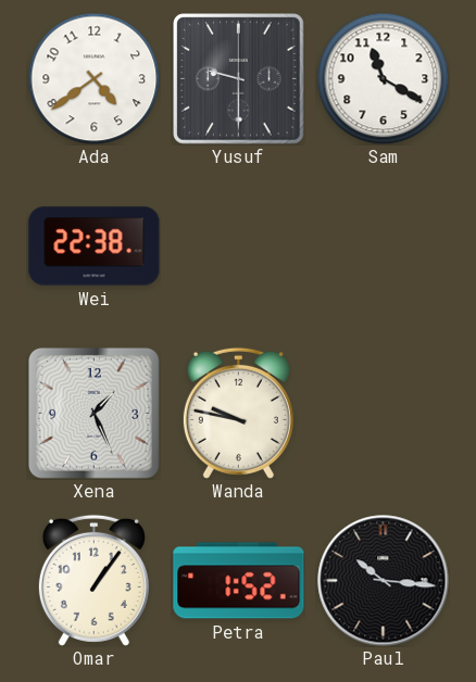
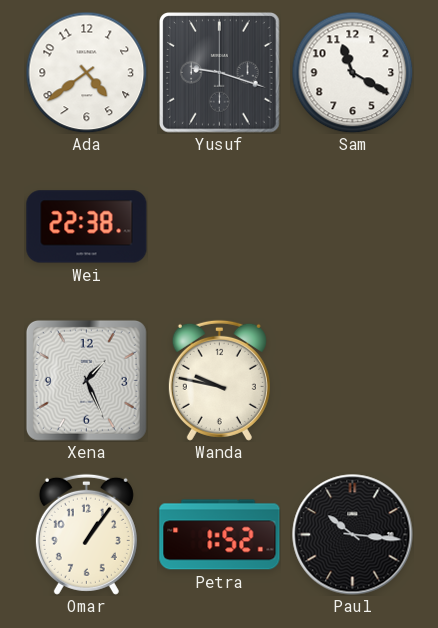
Yusuf: 9:30 -> 9:18 (220, 73)
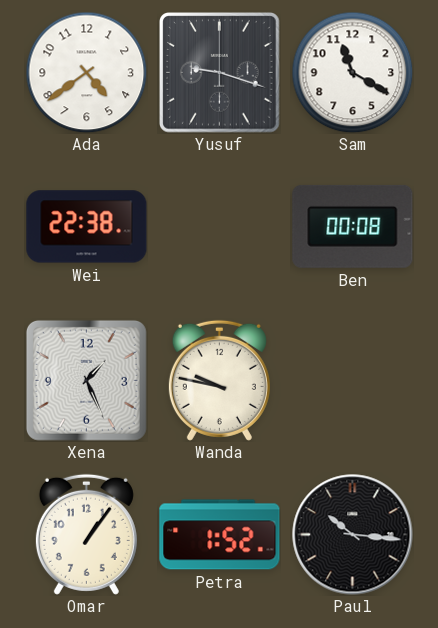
Ben: none -> 00:08 (353, 226)
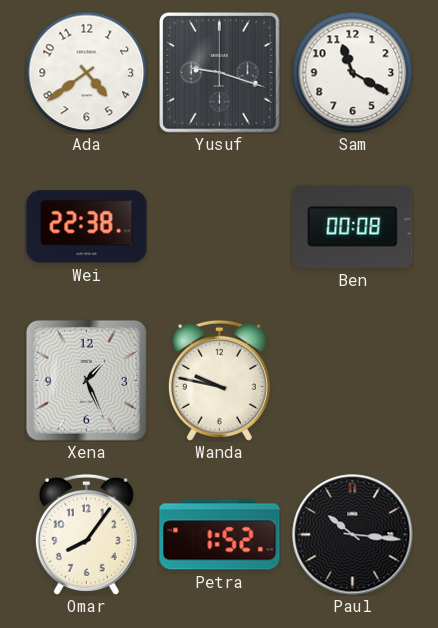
Omar: 1:06 -> 8:06 (86, 534)
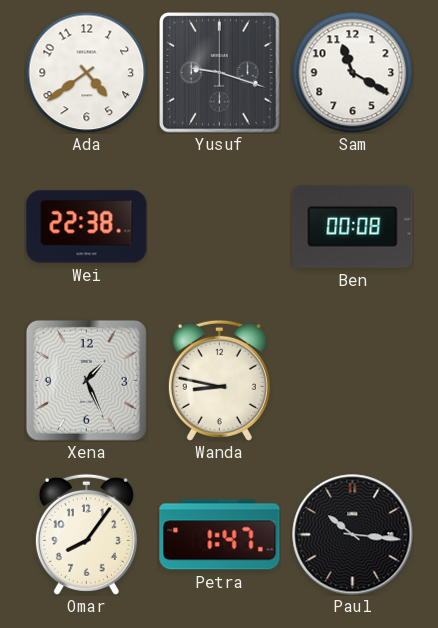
Wanda: 9:47 -> 8:47 (219, 380)
Petra: 1:52 -> 1:47 (220, 535)
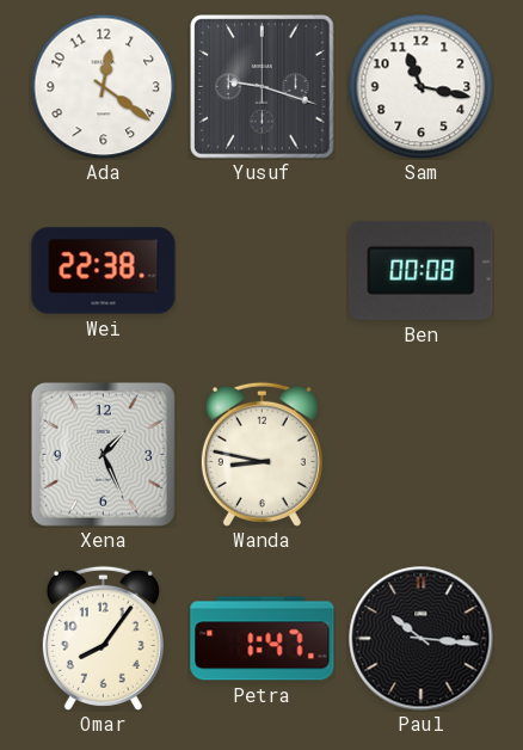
Ada: 4:39 -> 12:21 (103, 86)
Sam: 11:20 -> 11:17 (420, 86)
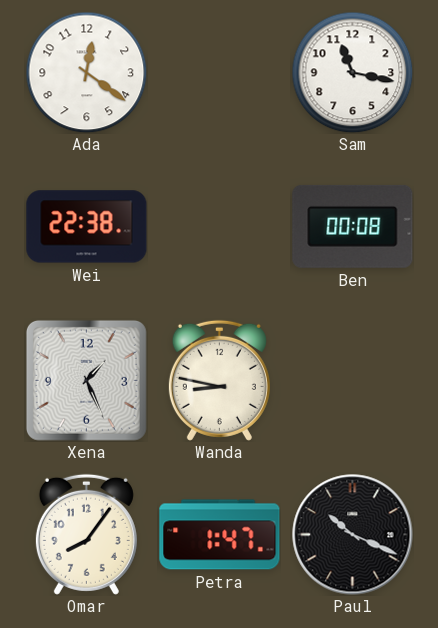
Yusuf: 9:18 -> none (263, 87)
Paul: 10:16 -> 10:19 (353, 535)
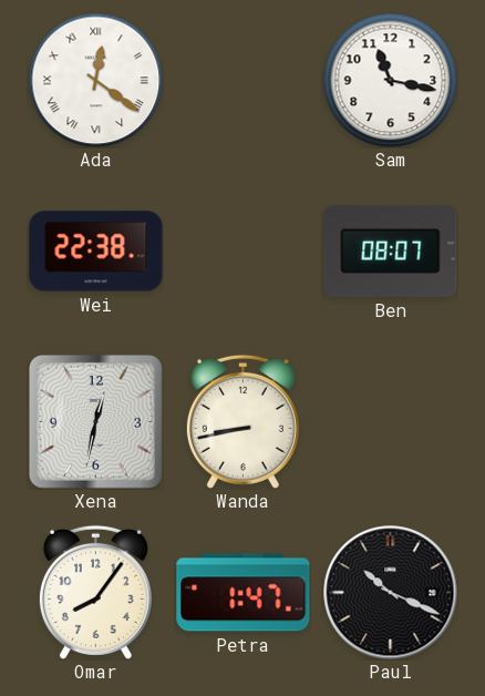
Ada numerals: Arabic -> Roman (95, 80)
Ben: 00:08 -> 08:07 (391, 250)
Xena: 1:26 -> 12:32 (95, 421)
Wanda: 8:47 -> 8:43 (242, 421)
